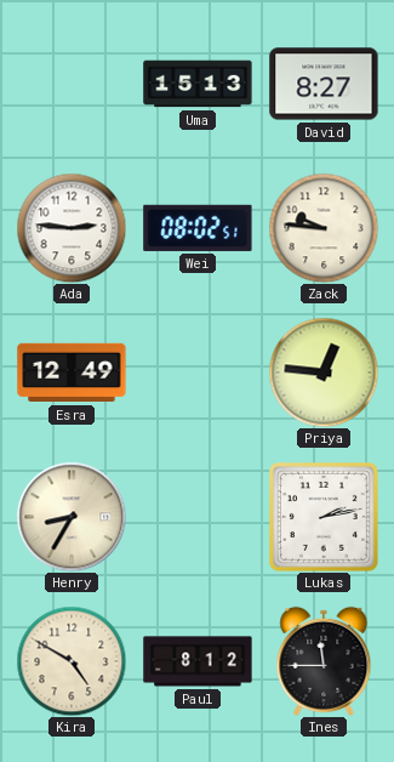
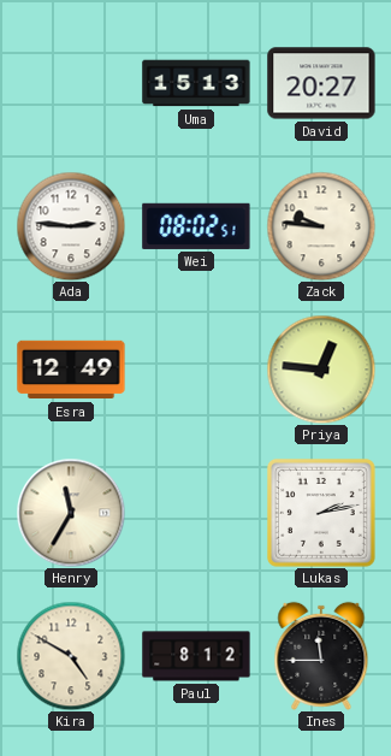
David: 8:27 -> 20:27 (321, 83)
Henry: 8:35 -> 11:35 (71, 513)
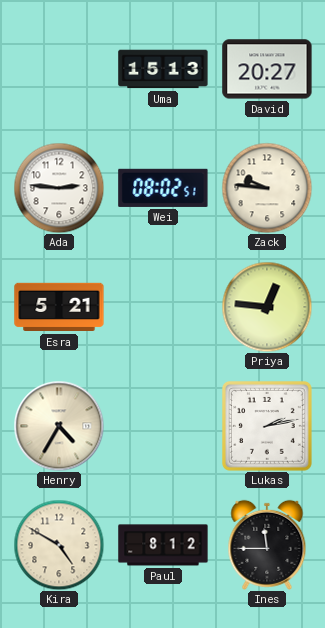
Esra: 12:49 -> 5:21 (59, 307)
Henry: 11:35 -> 4:35 (59, 426)
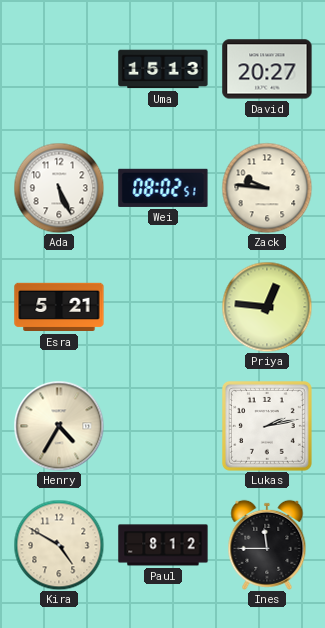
Ada: 2:46 -> 5:26 (59, 188)
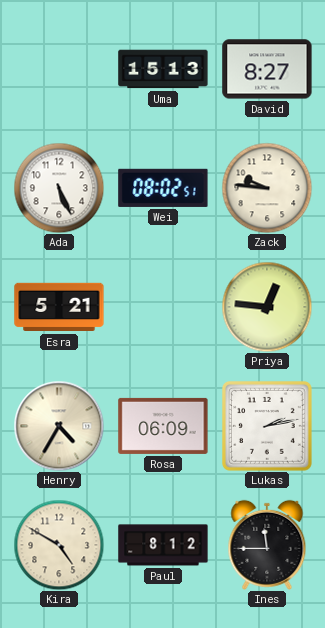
David: 20:27 -> 8:27 (267, 69)
Rosa: none -> 06:09 (163, 426)
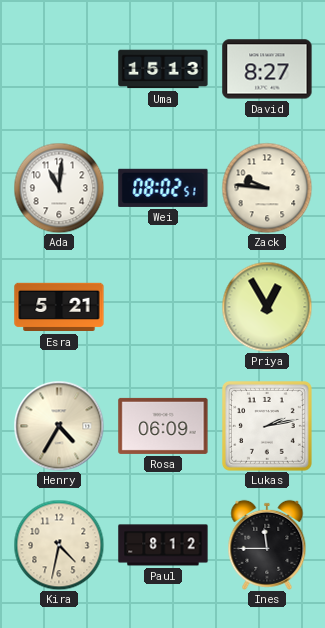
Ada: 5:26 -> 11:01 (59, 188)
Priya: 12:46 -> 12:55 (267, 307)
Kira: 4:50 -> 4:32 (59, 545)
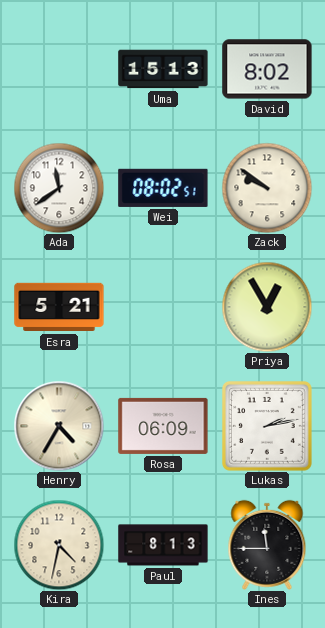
David: 8:27 -> 8:02 (267, 69)
Ada: 11:01 -> 11:39 (59, 188)
Zack: 9:46 -> 9:51 (267, 188)
Paul: 8:12 -> 8:13 (163, 545)
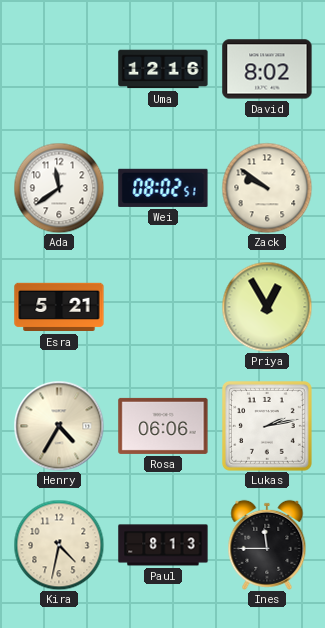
Uma: 15:13 -> 12:16 (163, 69)
Rosa: 06:09 -> 06:06 (163, 426)
